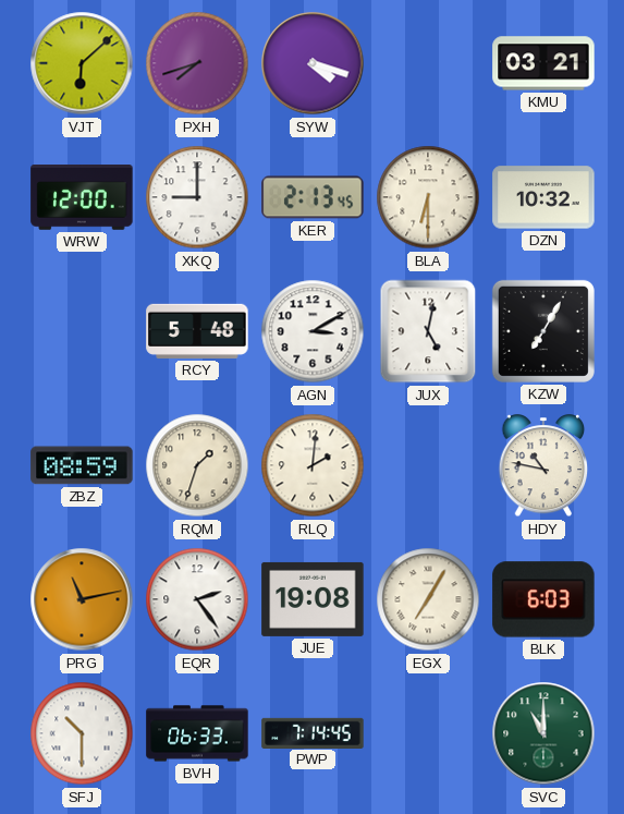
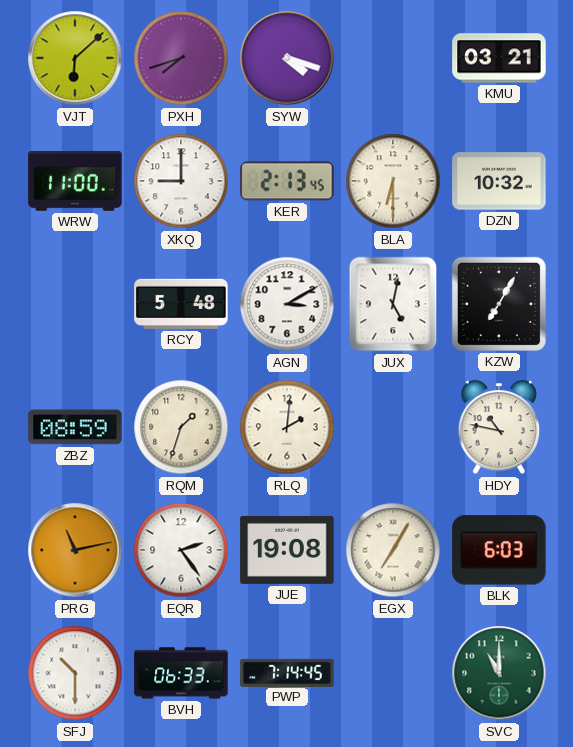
WRW: 12:00 -> 11:00 (75, 182)
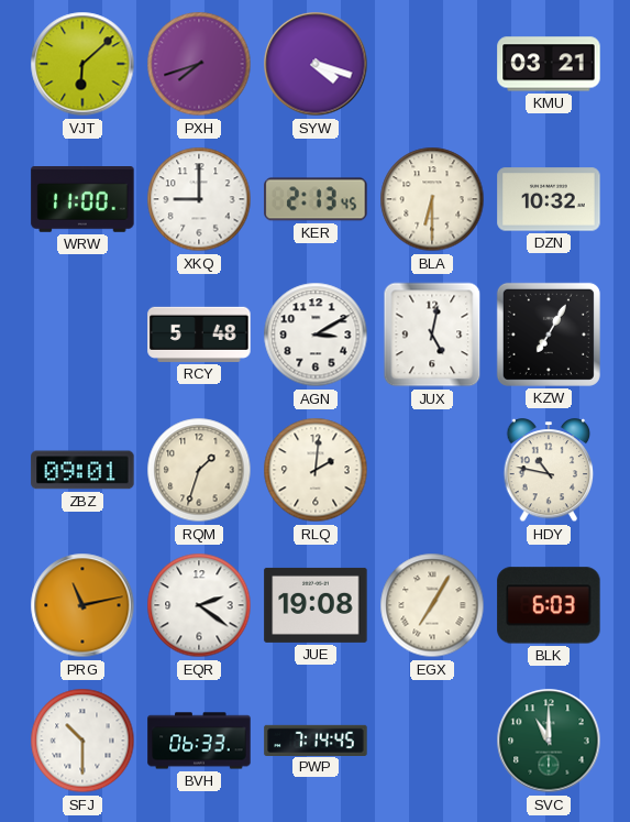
ZBZ: 08:59 -> 09:01 (82, 470)
EQR: 2:24 -> 2:21 (199, 605)
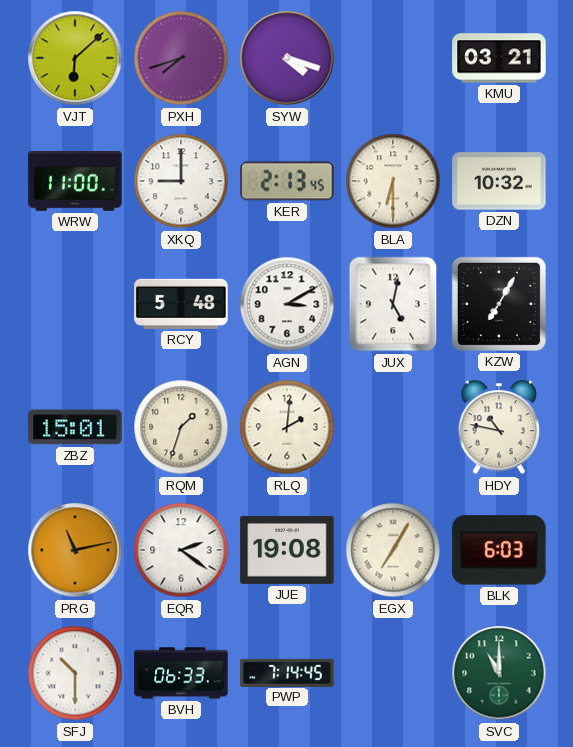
ZBZ: 09:01 -> 15:01 (75, 427)
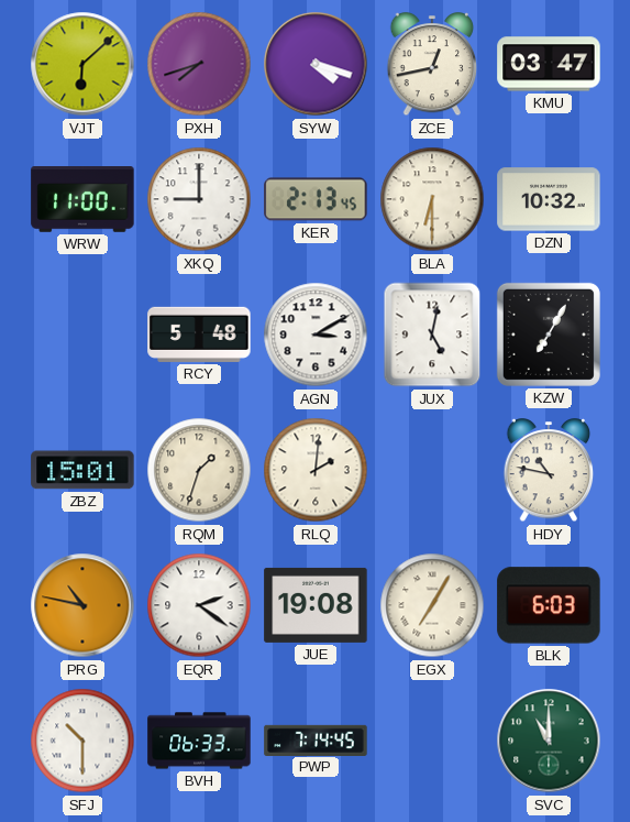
ZCE: none -> 12:43 (432, 65)
KMU: 03:21 -> 03:47 (549, 64)
PRG: 11:13 -> 10:47 (82, 605)
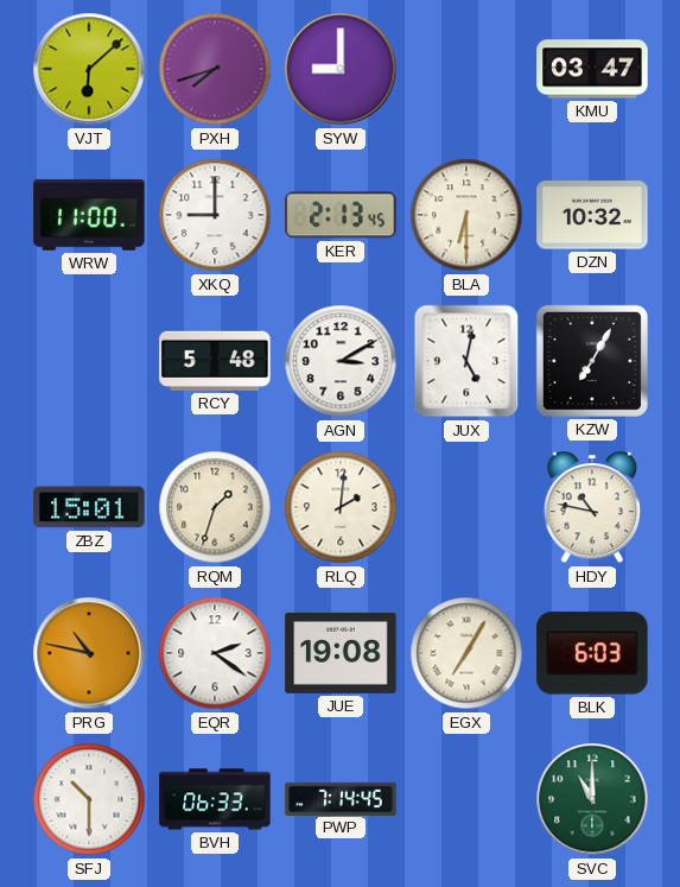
SYW: 4:18 -> 9:00 (341, 69)
ZCE: 12:43 -> none (432, 65)
